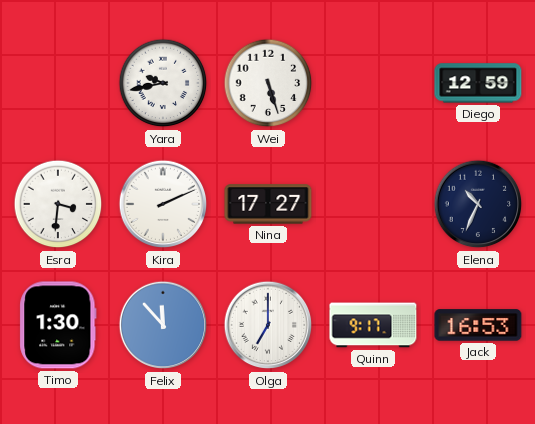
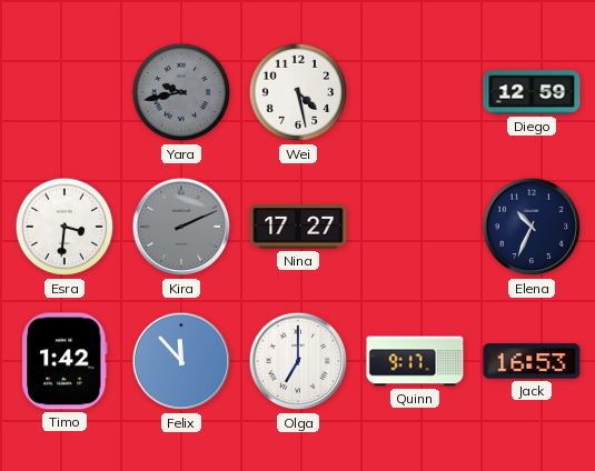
Yara dial: white -> grey (181, 92)
Wei: 5:27 -> 4:28 (298, 92)
Kira dial: white -> grey (181, 227)
Timo: 1:30 -> 1:42 (65, 361)
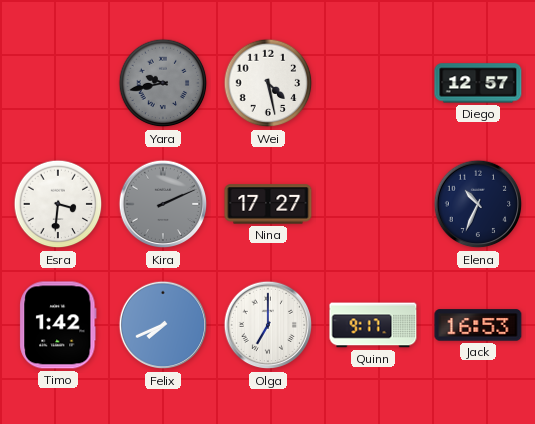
Diego: 12:59 -> 12:57 (478, 83)
Felix: 11:53 -> 7:41 (163, 325)
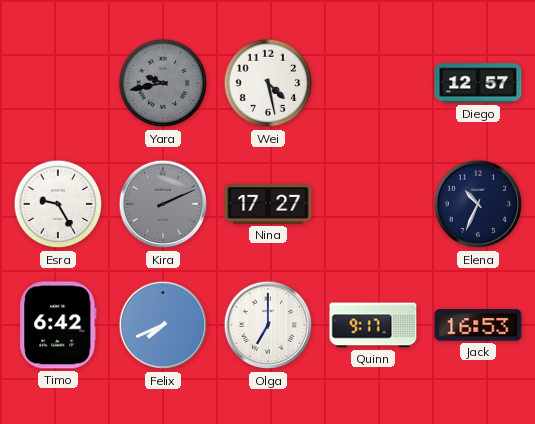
Esra: 3:31 -> 9:25 (58, 204)
Timo: 1:42 -> 6:42 (58, 325)
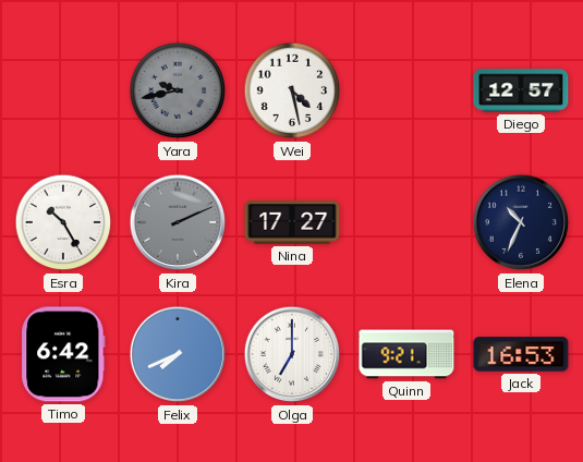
Esra: 9:25 -> 10:25 (63, 222)
Quinn: 9:17 -> 9:21 (406, 354)
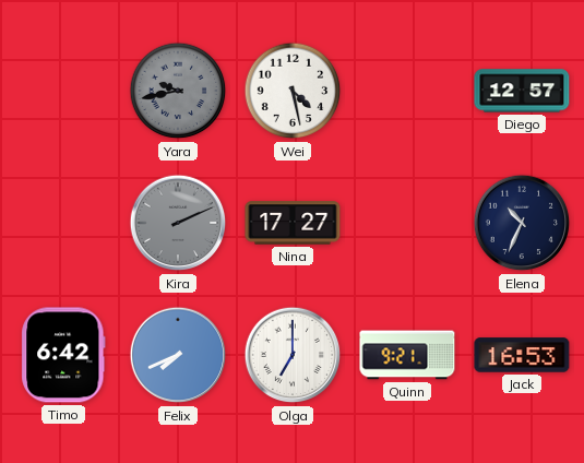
Esra: 10:25 -> none (63, 222)
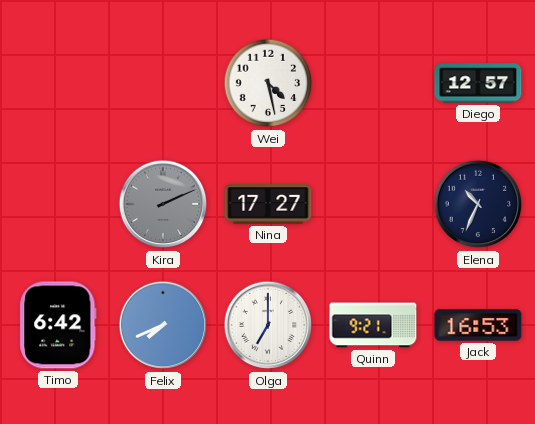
Yara: 9:43 -> none (178, 91)
